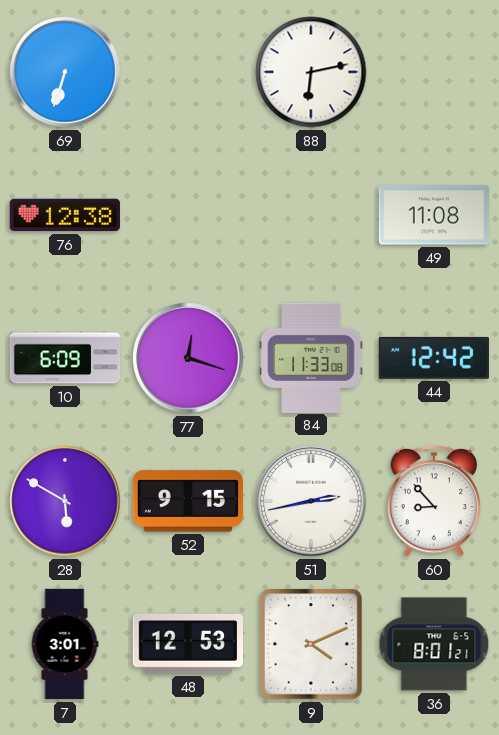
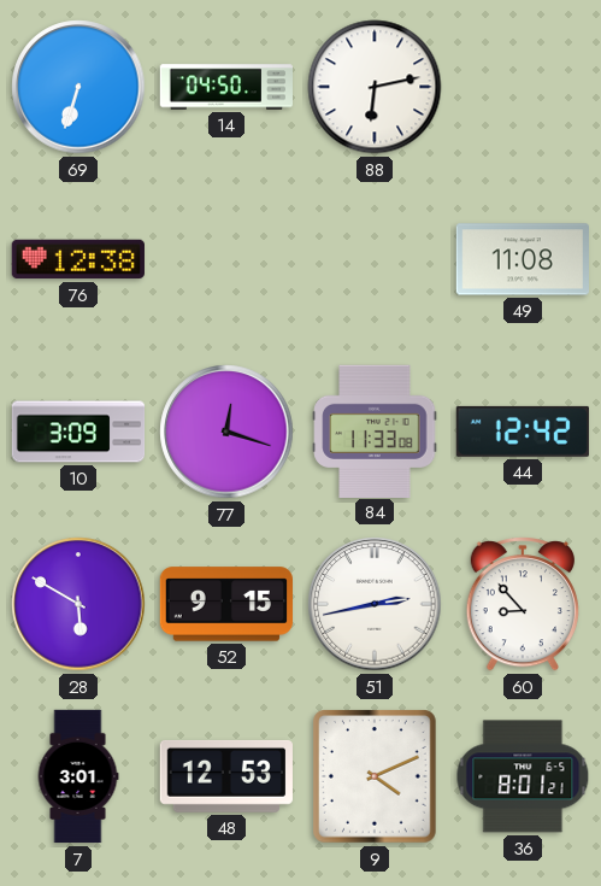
14: none -> 04:50 (226, 87)
10: 6:09 -> 3:09 (78, 432)
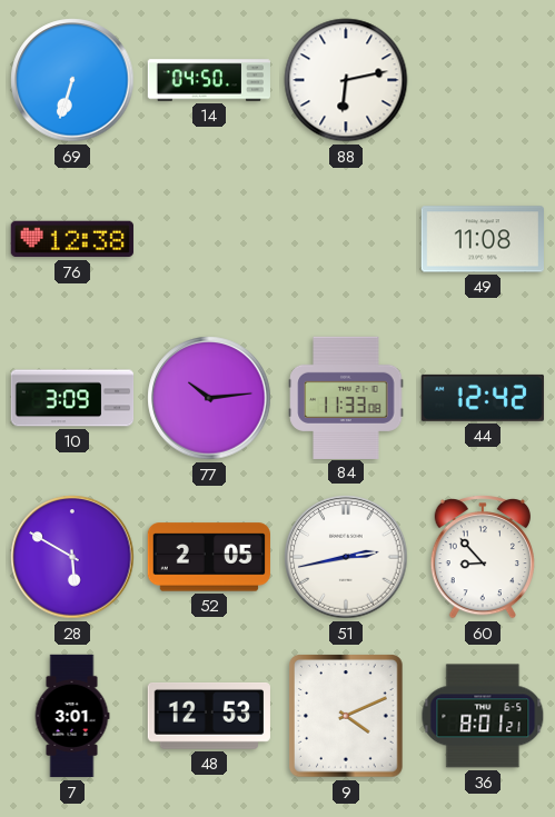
77: 12:18 -> 10:14 (209, 398)
52: 9:15 -> 2:05 (208, 557)
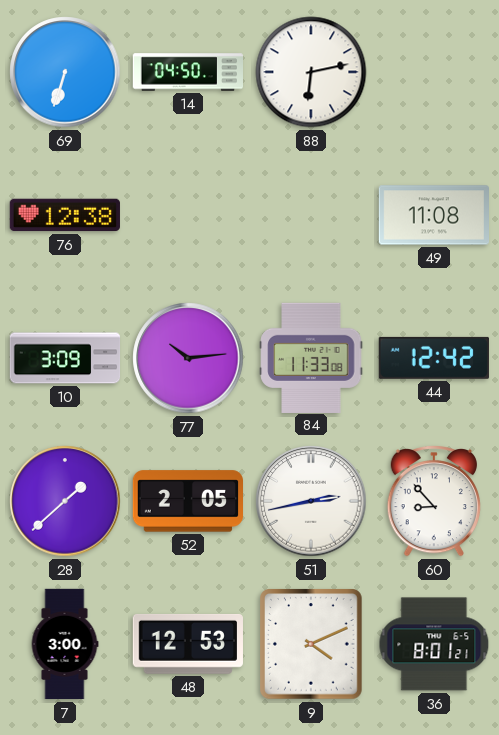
28: 5:50 -> 1:38 (65, 501)
7: 3:01 -> 3:00 (65, 644)
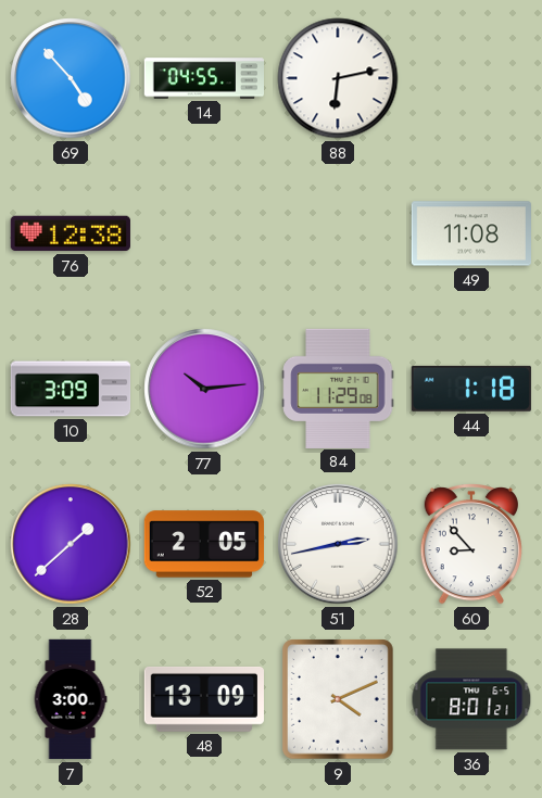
69: 6:33 -> 4:53 (71, 78)
14: 04:50 -> 04:55 (204, 78)
84: 11:33 -> 11:29 (338, 388)
44: 12:42 -> 1:18 (471, 389)
48: 12:53 -> 13:09 (203, 699)
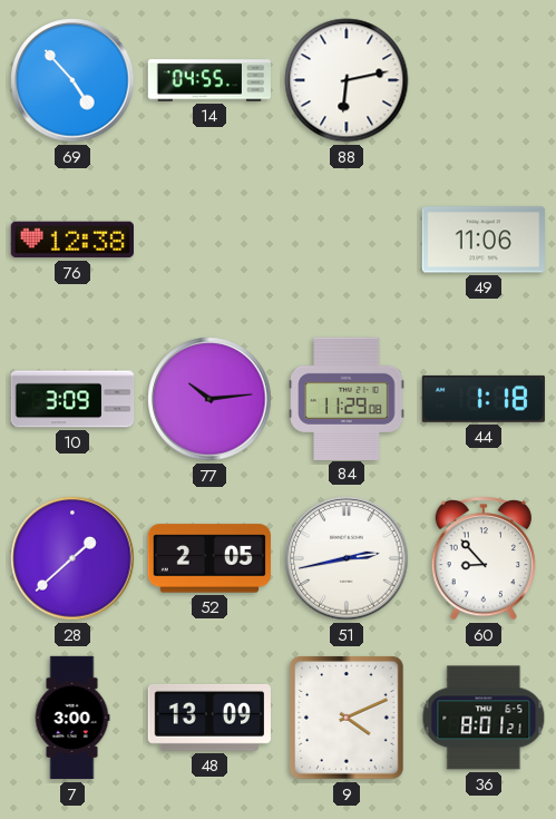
49: 11:08 -> 11:06 (482, 240)
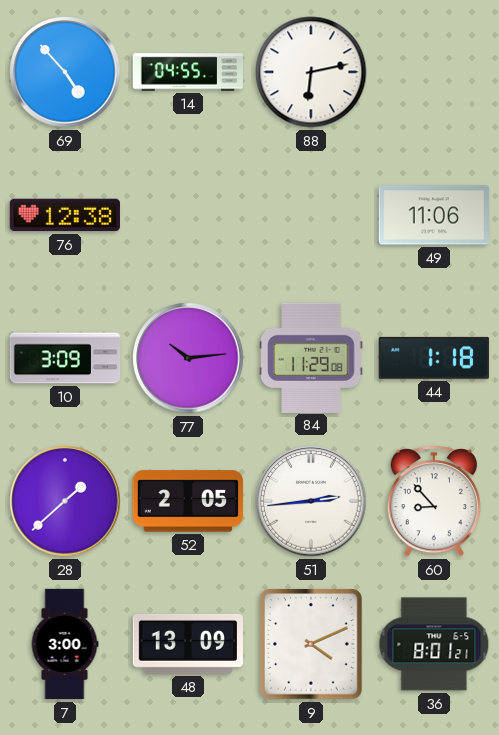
51: 2:43 -> 2:44 (311, 501)
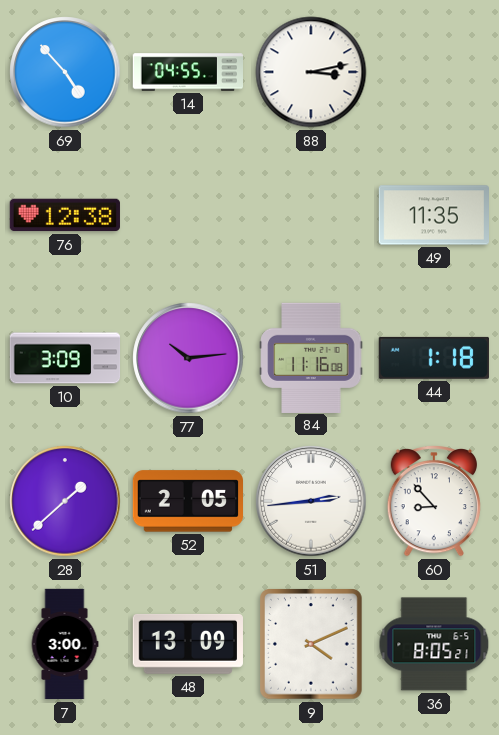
88: 6:13 -> 3:13 (311, 72)
49: 11:06 -> 11:35 (433, 215)
84: 11:29 -> 11:16 (311, 357)
36: 8:01 -> 8:05 (434, 644)
